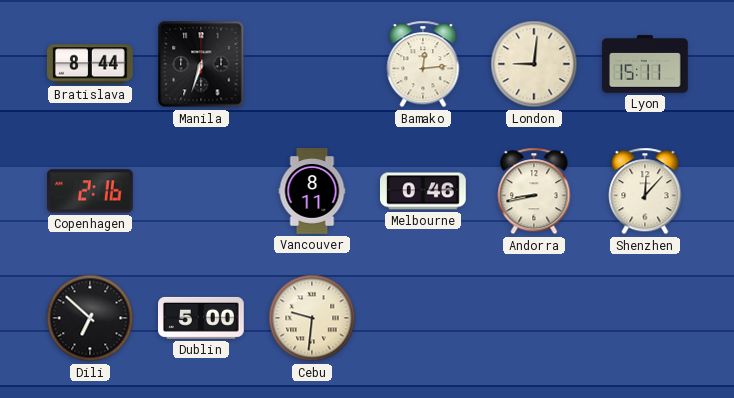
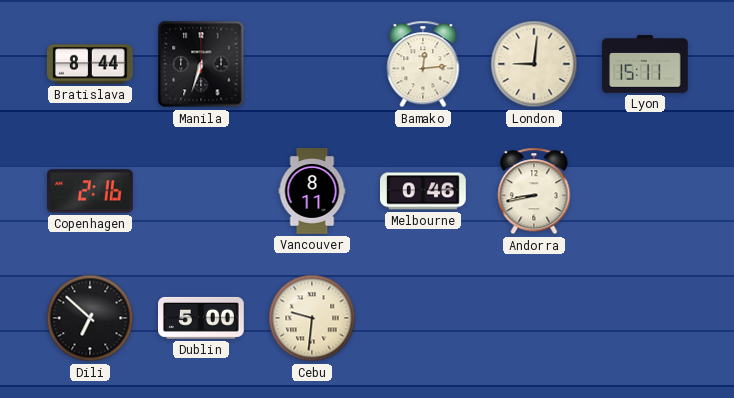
Shenzhen: 12:07 -> none (645, 191)
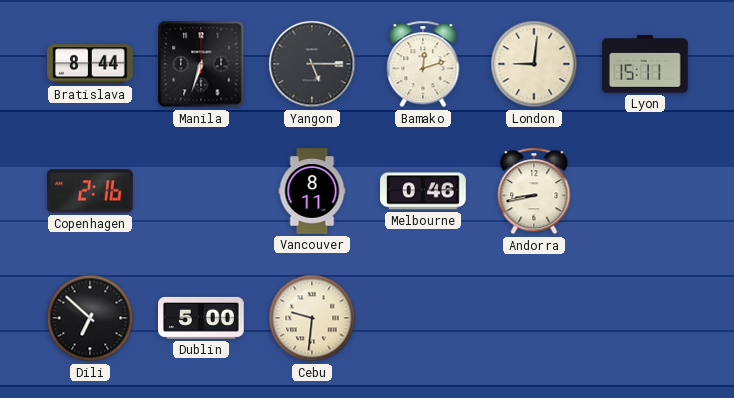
Yangon: none -> 5:15 (312, 64)
Bamako: 12:14 -> 12:12 (423, 64)
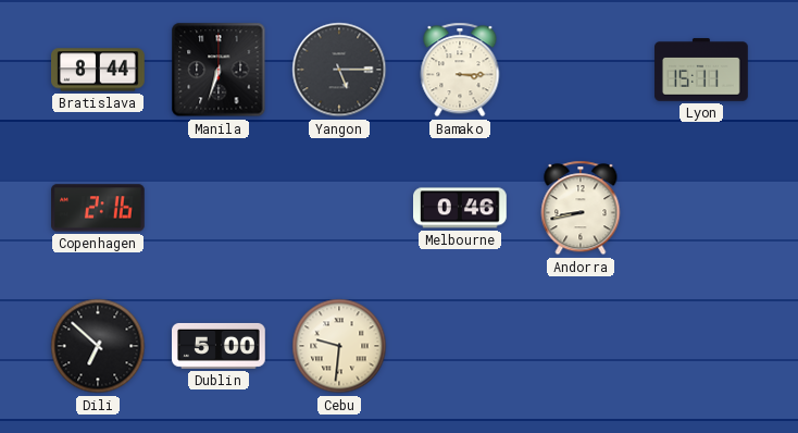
Bamako: 12:12 -> 3:15 (460, 70)
London: 9:01 -> none (534, 64)
Vancouver: 8:11 -> none (312, 191)
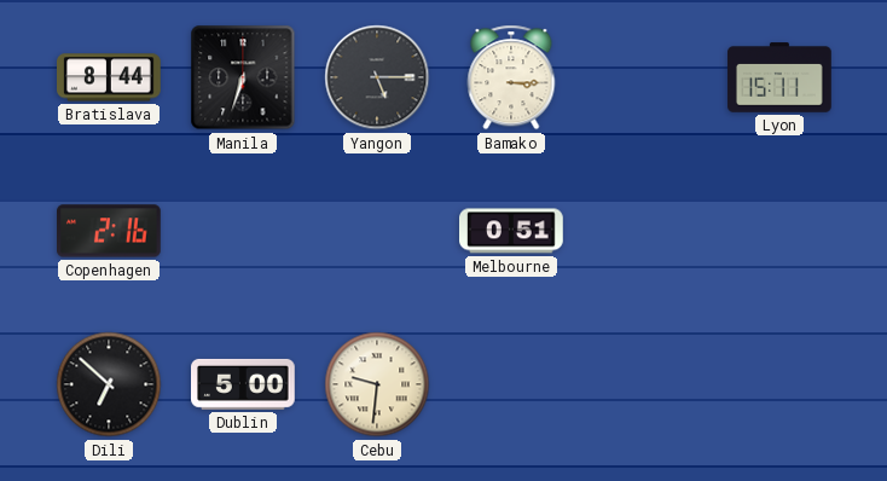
Melbourne: 0:46 -> 0:51 (511, 231)
Andorra: 8:43 -> none (581, 208)
